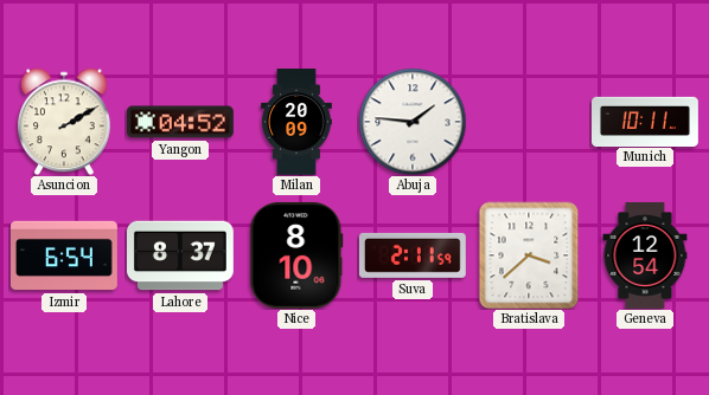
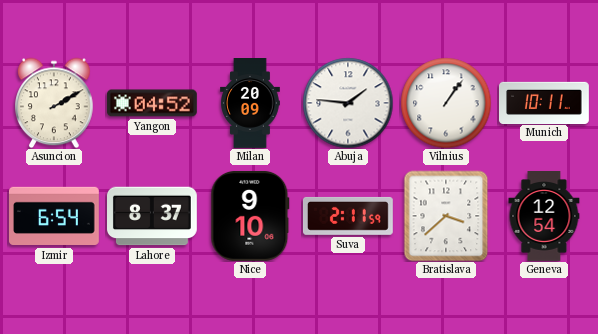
Vilnius: none -> 1:06 (446, 103)
Nice: 8:10 -> 9:10 (250, 216)
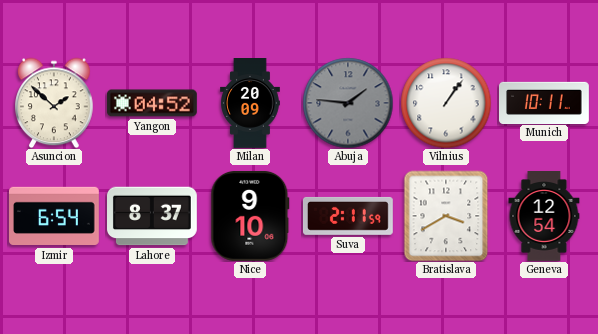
Asuncion: 2:10 -> 1:52 (55, 103)
Abuja dial: white -> grey (348, 103)
Bratislava: 3:38 -> 3:40 (446, 216)
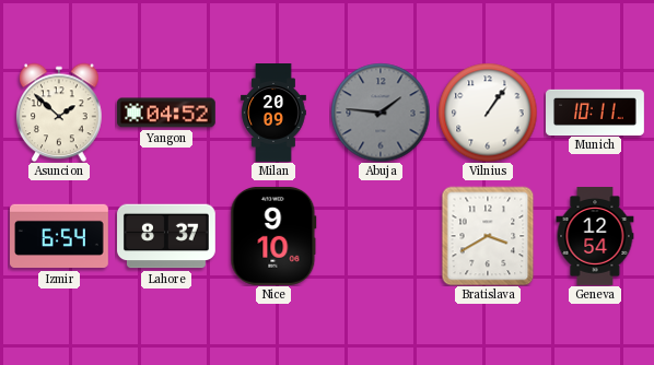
Suva: 2:11 -> none (348, 216)
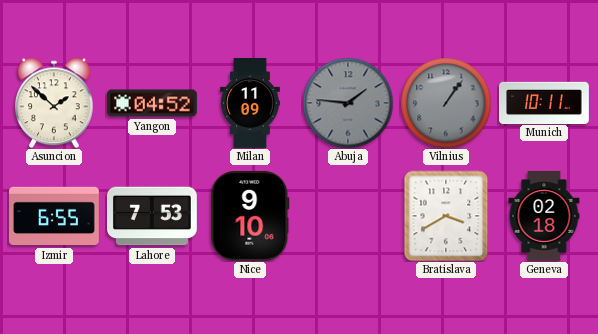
Milan: 20:09 -> 11:09 (251, 103)
Vilnius dial: white -> grey (446, 103)
Izmir: 6:54 -> 6:55 (55, 216)
Lahore: 8:37 -> 7:53 (153, 216)
Geneva: 12:54 -> 02:18 (544, 217)
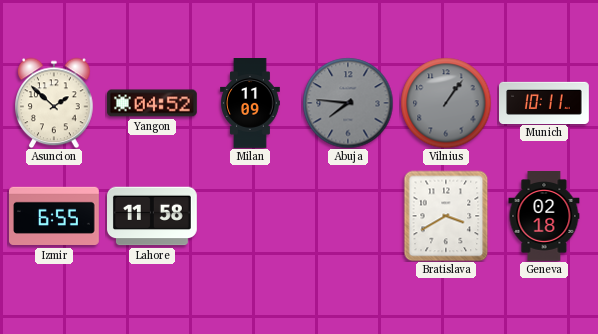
Abuja: 1:46 -> 7:46 (348, 103)
Lahore: 7:53 -> 11:58 (153, 216)
Nice: 9:10 -> none (250, 216)
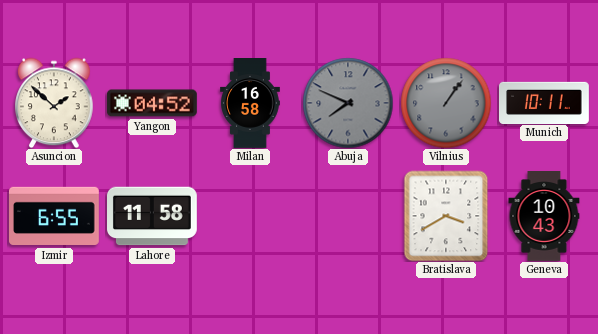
Milan: 11:09 -> 16:58 (251, 103)
Abuja: 7:46 -> 7:49 (348, 103)
Geneva: 02:18 -> 10:43 (544, 217)
